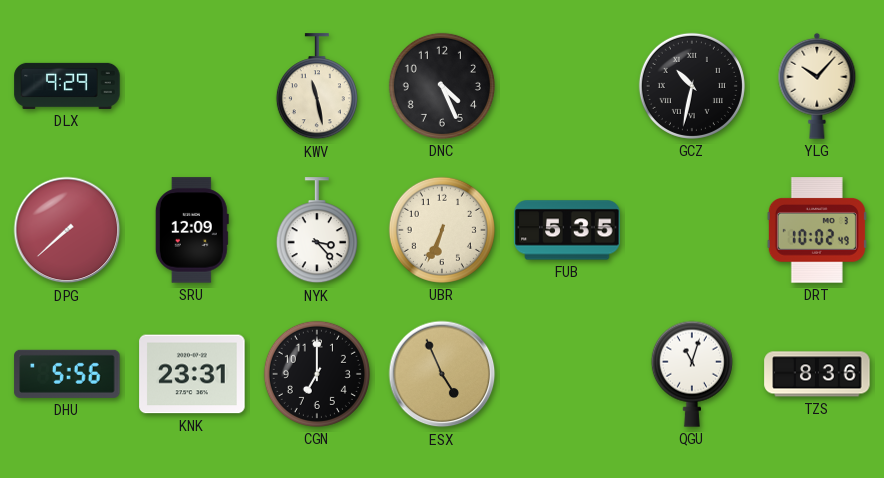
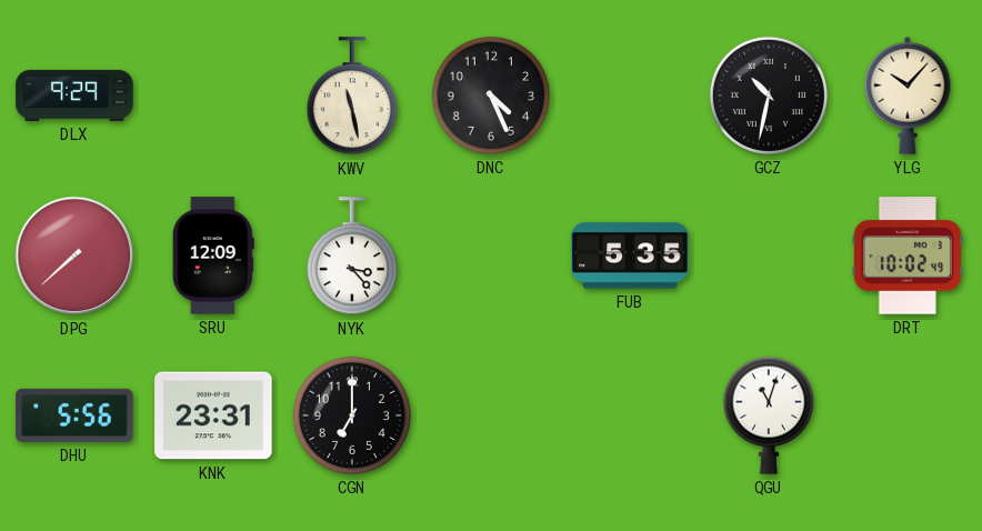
UBR: 6:34 -> none (442, 230)
ESX: 4:56 -> none (442, 374)
TZS: 8:36 -> none (817, 374)
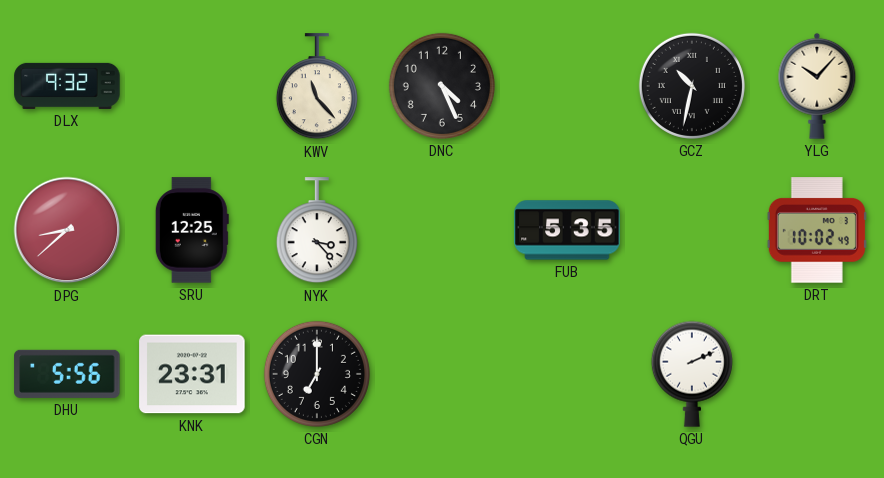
DLX: 9:29 -> 9:32 (67, 86)
KWV: 11:28 -> 11:23 (317, 87)
DPG: 7:38 -> 8:38 (67, 230)
SRU: 12:09 -> 12:25 (192, 230)
QGU: 11:03 -> 2:11 (692, 374)
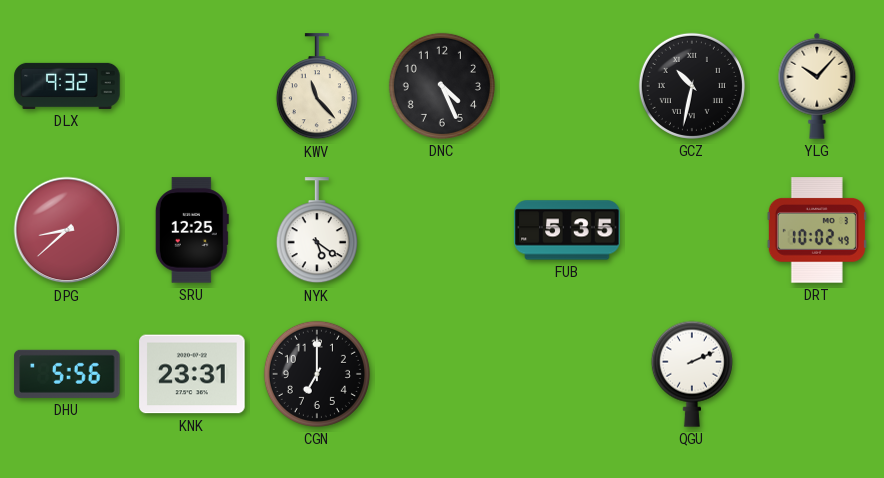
NYK: 3:23 -> 5:21 (317, 231)
